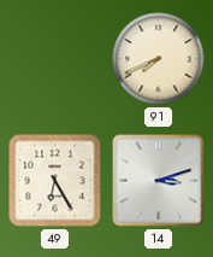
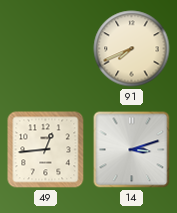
49: 6:25 -> 12:44 (46, 150)
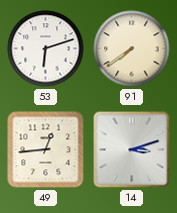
53: none -> 6:12 (46, 49)
91: 7:41 -> 7:39 (132, 49)
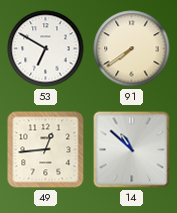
53: 6:12 -> 6:50 (46, 49)
14: 3:12 -> 10:52 (132, 150)
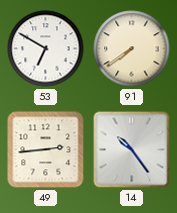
49: 12:44 -> 2:44 (46, 150)
14: 10:52 -> 10:24 (132, 150)
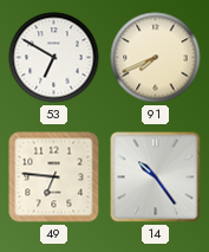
91: 7:39 -> 7:41 (156, 58)
49: 2:44 -> 6:46 (54, 177)
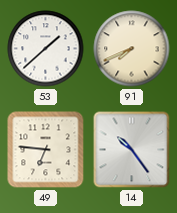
53: 6:50 -> 1:38 (46, 49)
